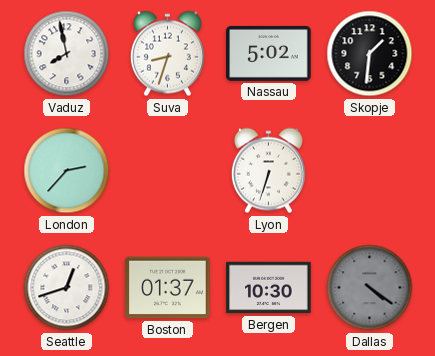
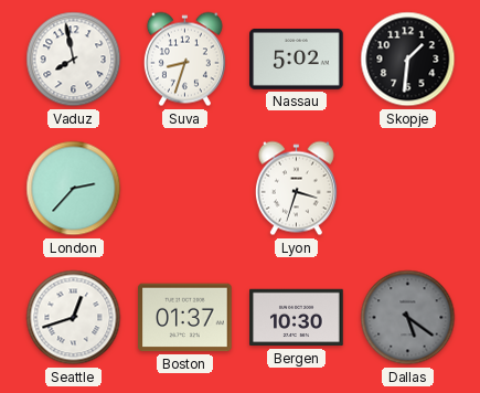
Lyon: 6:33 -> 3:33 (296, 189)
Dallas: 4:21 -> 5:21 (408, 318)
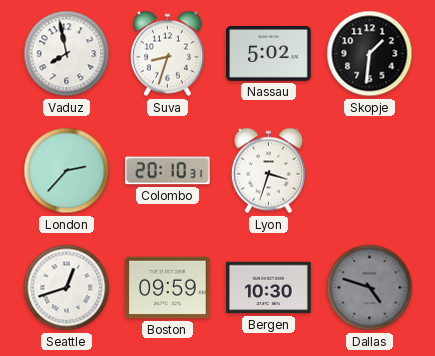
Colombo: none -> 20:10 (168, 171)
Boston: 01:37 -> 09:59 (168, 288)
Dallas: 5:21 -> 4:48 (370, 288)
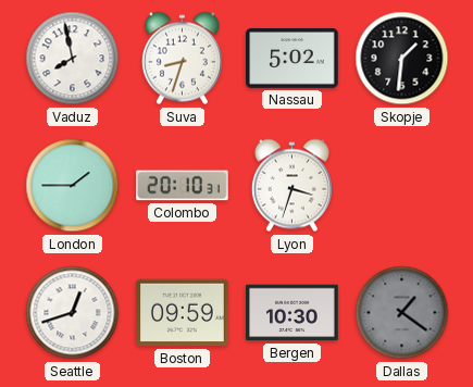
London: 2:37 -> 1:45 (73, 186)
Dallas: 4:48 -> 1:21 (402, 313)
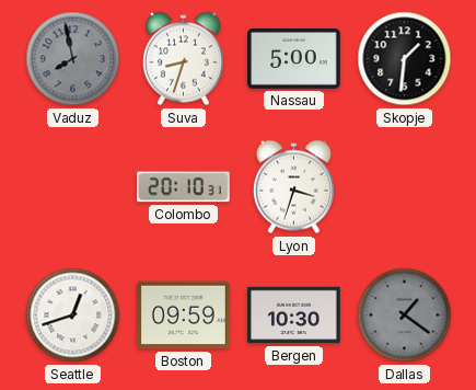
Vaduz dial: white -> grey (73, 59)
Nassau: 5:02 -> 5:00 (294, 58)
London: 1:45 -> none (73, 186)
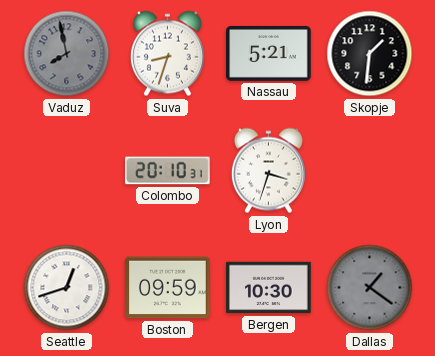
Nassau: 5:00 -> 5:21 (269, 53)
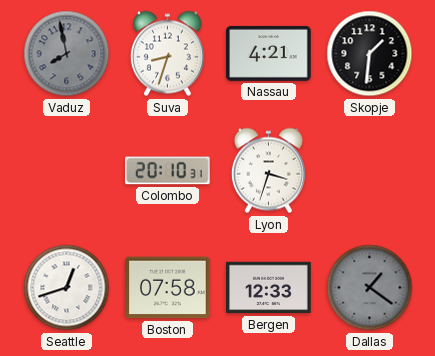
Nassau: 5:21 -> 4:21 (269, 53)
Boston: 09:59 -> 07:58 (168, 288)
Bergen: 10:30 -> 12:33 (269, 288)
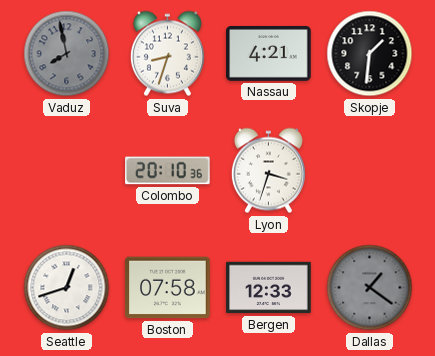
Colombo: 20:10:31 -> 20:10:36 (168, 171)
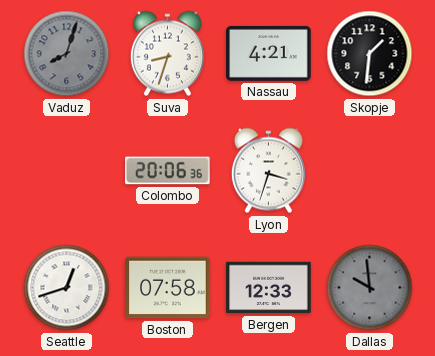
Vaduz: 7:58 -> 8:03 (67, 54)
Colombo: 20:10 -> 20:06 (168, 171)
Dallas: 1:21 -> 9:59 (370, 288)
